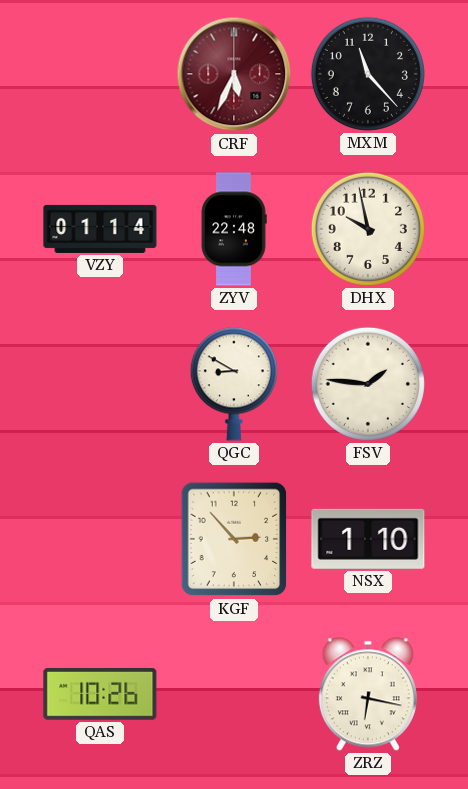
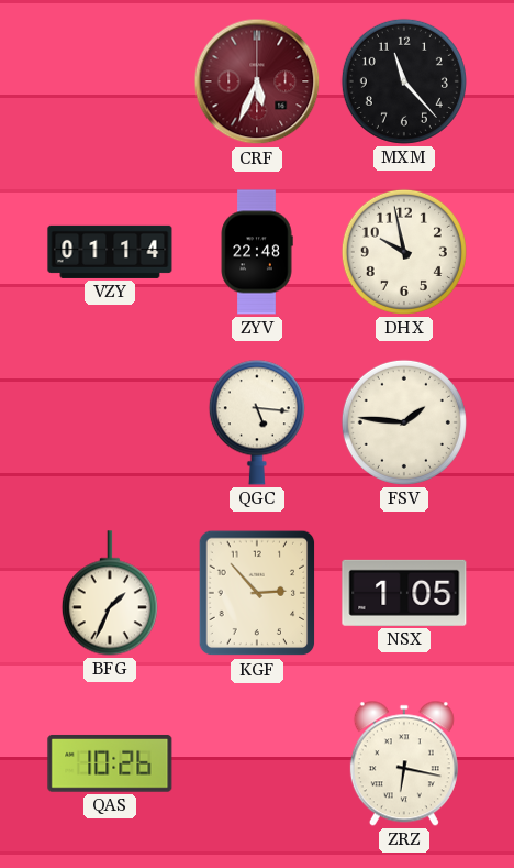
QGC: 8:50 -> 5:16 (257, 422)
BFG: none -> 1:34 (110, 593)
NSX: 1:10 -> 1:05 (404, 593)
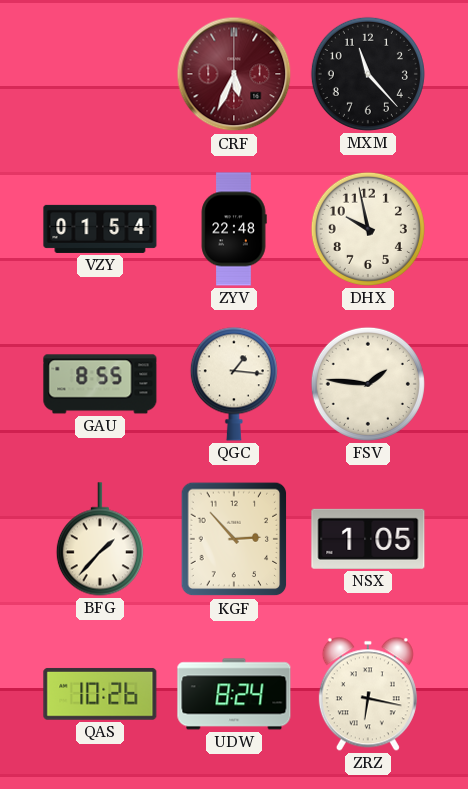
VZY: 01:14 -> 01:54 (100, 229)
GAU: none -> 8:55 (100, 384)
QGC: 5:16 -> 1:16 (234, 384)
BFG: 1:34 -> 1:37 (100, 539)
UDW: none -> 8:24 (234, 694)
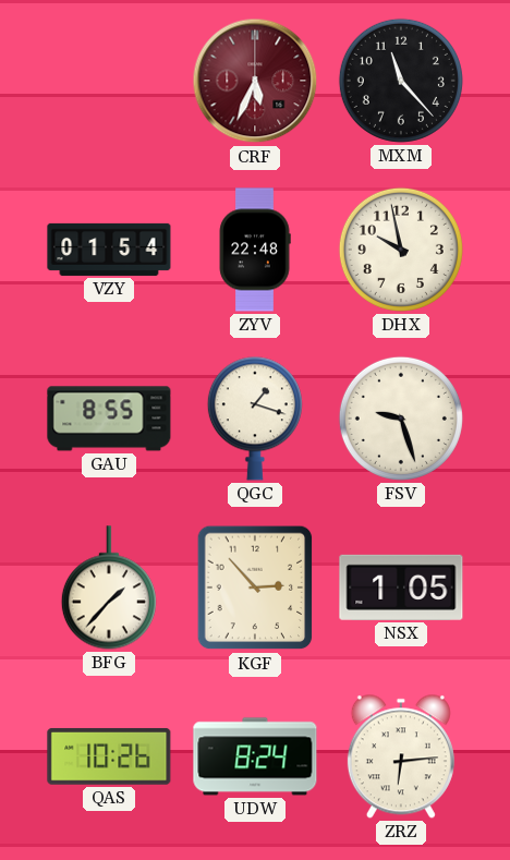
QGC: 1:16 -> 1:18 (255, 419)
FSV: 1:46 -> 9:27 (401, 419)
ZRZ: 6:17 -> 6:14 (401, 756)
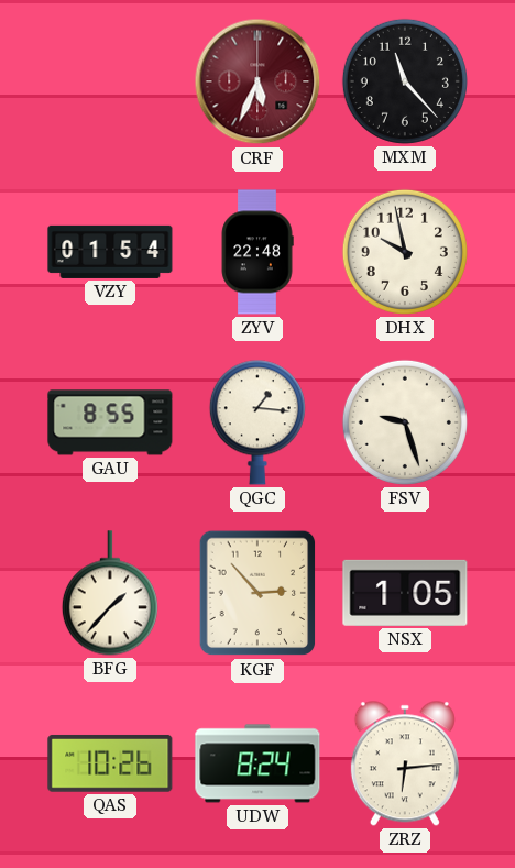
QGC: 1:18 -> 1:16 (257, 422)
